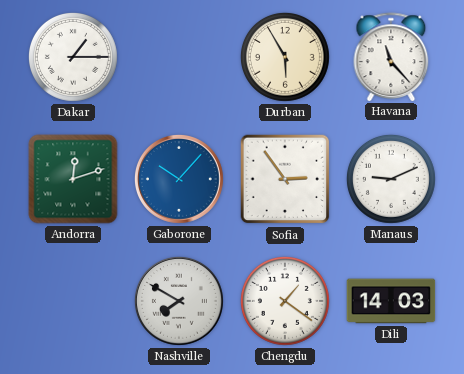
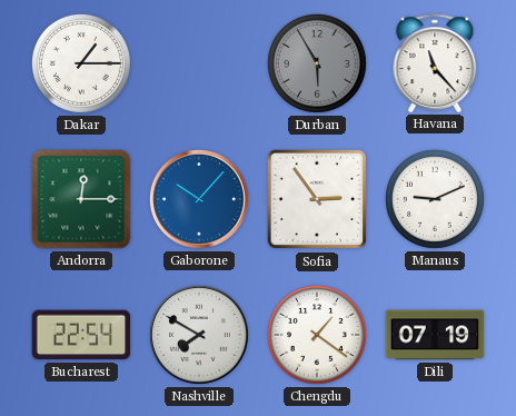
Durban dial: cream -> grey (317, 63)
Andorra: 12:12 -> 12:15 (81, 199)
Bucharest: none -> 22:54 (81, 335)
Dili: 14:03 -> 07:19 (435, 335)
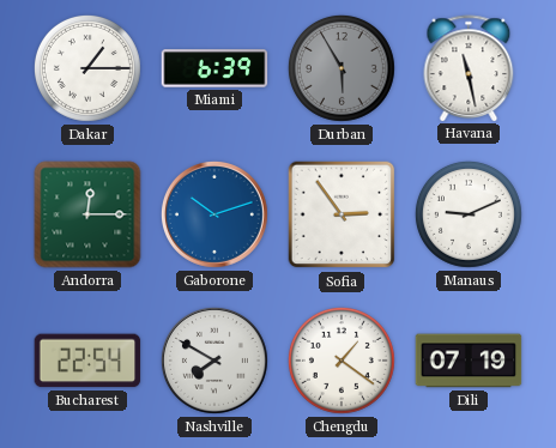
Miami: none -> 6:39 (214, 68)
Havana: 11:23 -> 11:28 (469, 68)
Gaborone: 10:07 -> 10:12 (214, 214)
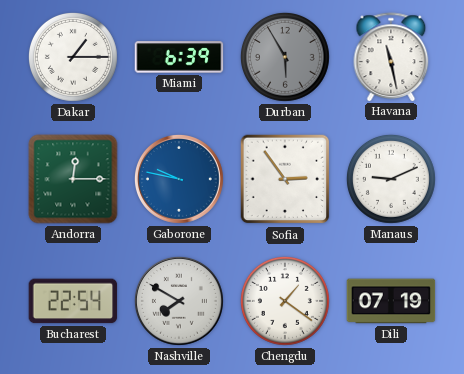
Gaborone: 10:12 -> 9:47 (179, 179)
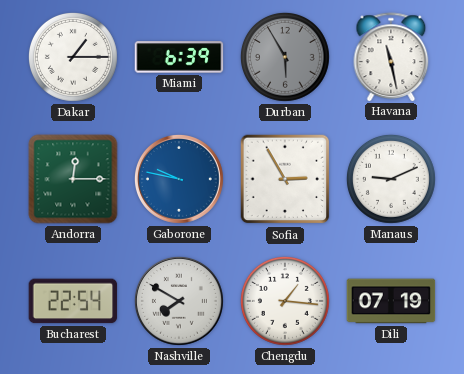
Sofia: 2:54 -> 2:55 (285, 179)
Chengdu: 1:21 -> 1:16 (285, 301)
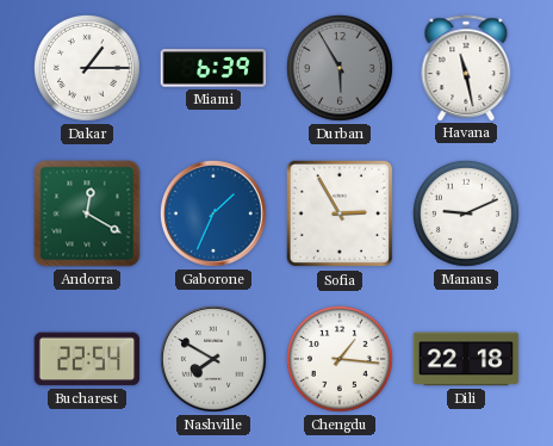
Andorra: 12:15 -> 12:20 (87, 213)
Gaborone: 9:47 -> 1:34 (213, 213)
Dili: 07:19 -> 22:18 (466, 359)
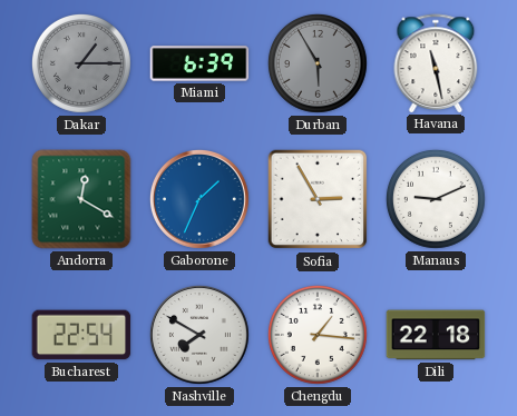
Dakar dial: white -> grey (81, 63)
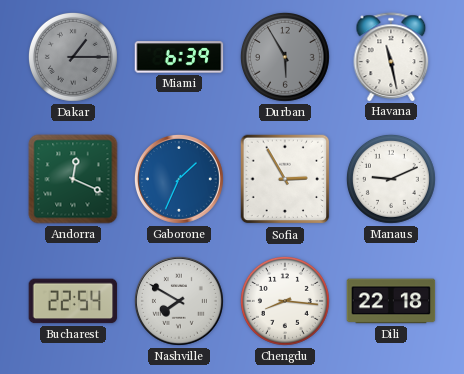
Andorra: 12:20 -> 12:19 (73, 179)
Chengdu: 1:16 -> 8:16 (285, 301)
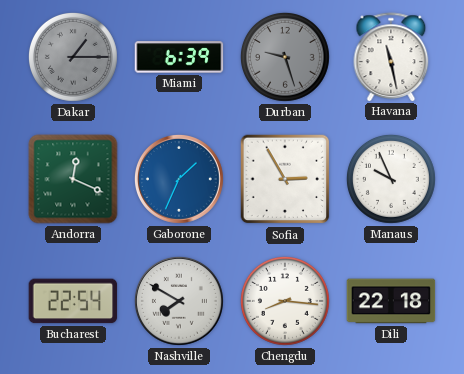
Durban: 5:55 -> 9:27 (285, 57)
Manaus: 9:11 -> 9:56 (391, 179)
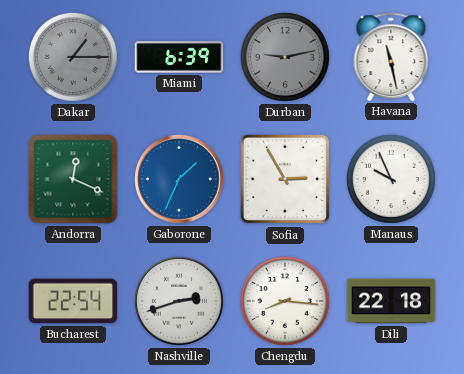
Durban: 9:27 -> 9:13 (285, 57)
Nashville: 7:50 -> 2:42 (179, 301)
